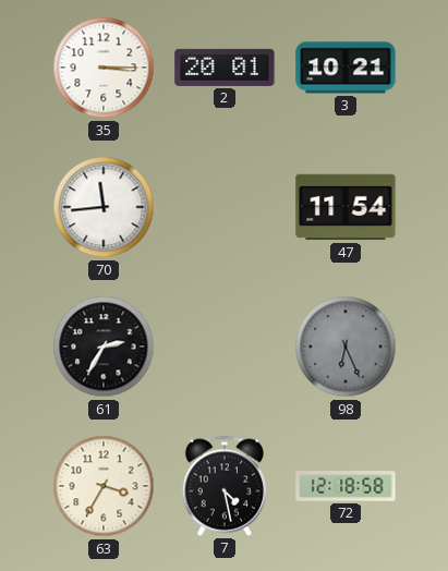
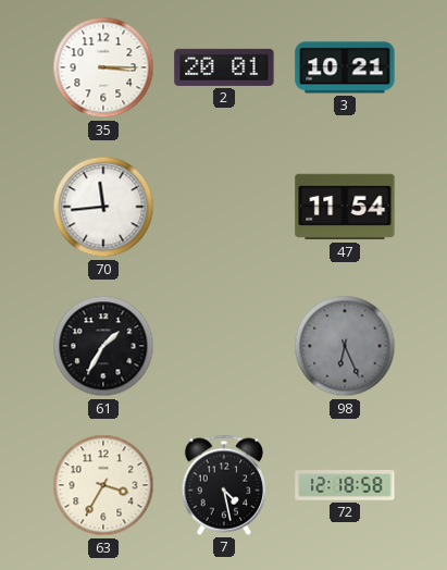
61: 2:35 -> 1:35 (103, 346)
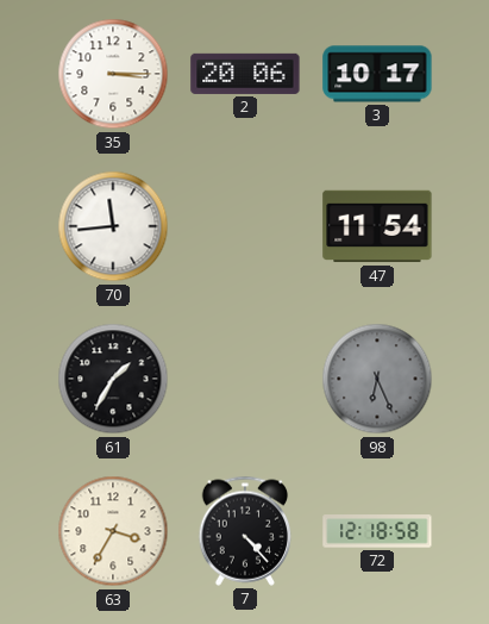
2: 20:01 -> 20:06 (245, 74)
3: 10:21 -> 10:17 (377, 74)
7: 4:28 -> 4:23 (245, 531)
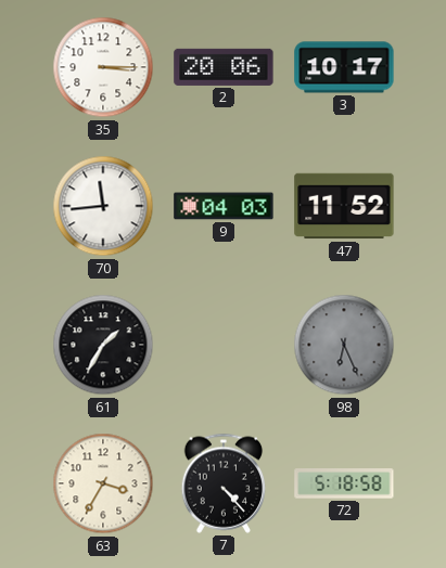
9: none -> 04:03 (224, 206)
47: 11:54 -> 11:52 (344, 206)
72: 12:18 -> 5:18 (344, 483)
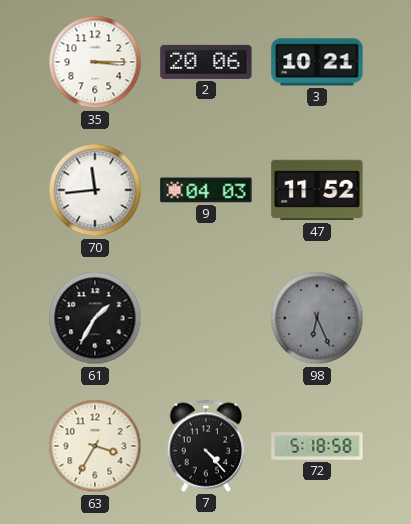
3: 10:17 -> 10:21 (317, 62)
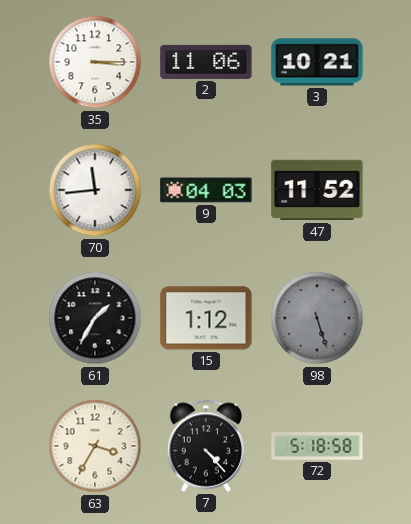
2: 20:06 -> 11:06 (206, 62)
15: none -> 1:12 (206, 318)
98: 6:26 -> 5:27 (317, 318)
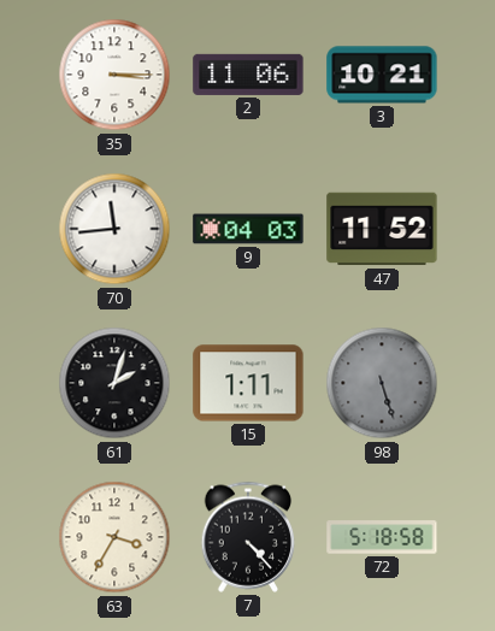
61: 1:35 -> 2:03 (114, 383)
15: 1:12 -> 1:11 (248, 383)
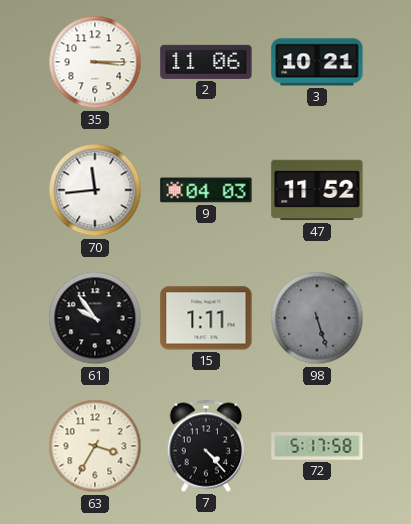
61: 2:03 -> 9:54 (95, 318)
72: 5:18 -> 5:17 (317, 446)
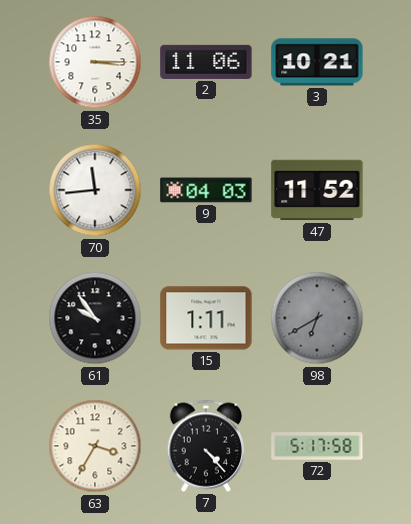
98: 5:27 -> 6:40 (317, 318)
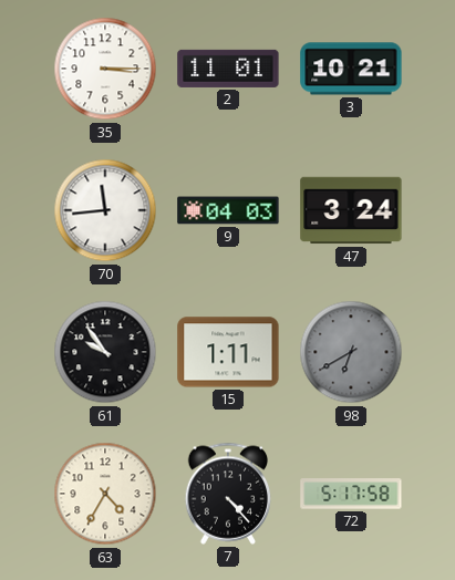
2: 11:06 -> 11:01 (228, 69)
47: 11:52 -> 3:24 (351, 210)
63: 3:35 -> 4:35 (105, 494)
